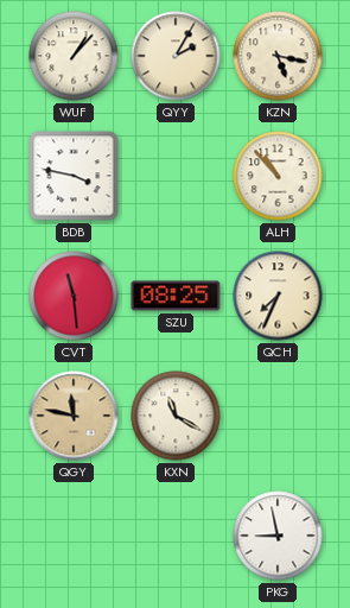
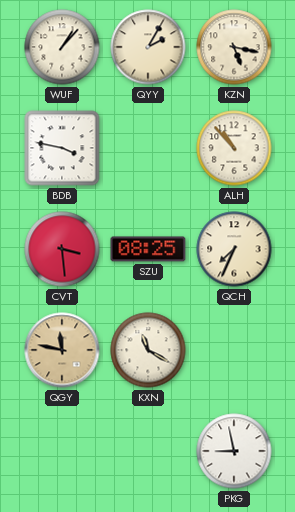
CVT: 11:29 -> 3:29 (62, 249)
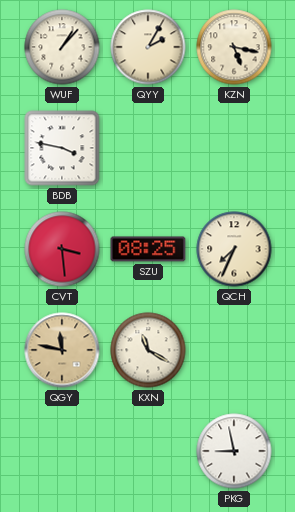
ALH: 10:53 -> none (234, 148)
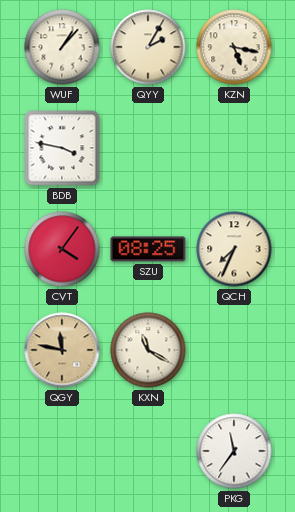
CVT: 3:29 -> 4:06 (62, 249)
PKG: 8:58 -> 11:36 (234, 451)
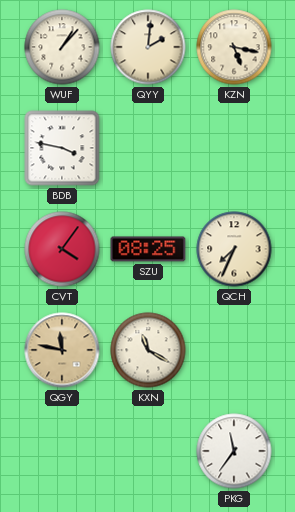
QYY: 2:05 -> 2:01 (148, 47)
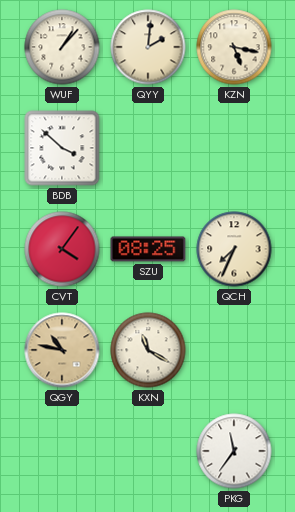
BDB: 3:47 -> 3:52 (62, 148)
QGY: 11:47 -> 10:47 (62, 350)
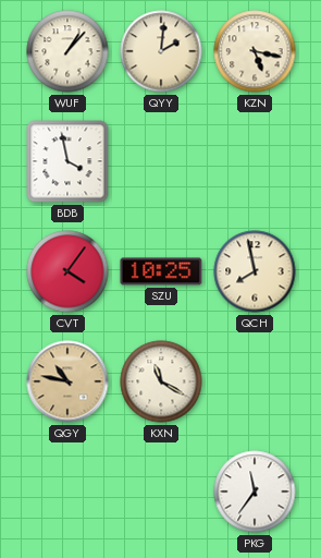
BDB: 3:52 -> 3:58 (67, 161)
SZU: 08:25 -> 10:25 (161, 271)
QCH: 7:34 -> 7:58 (255, 271)
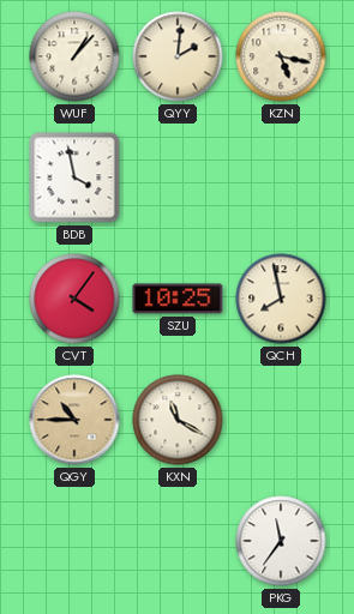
QGY: 10:47 -> 10:45 (74, 420)
